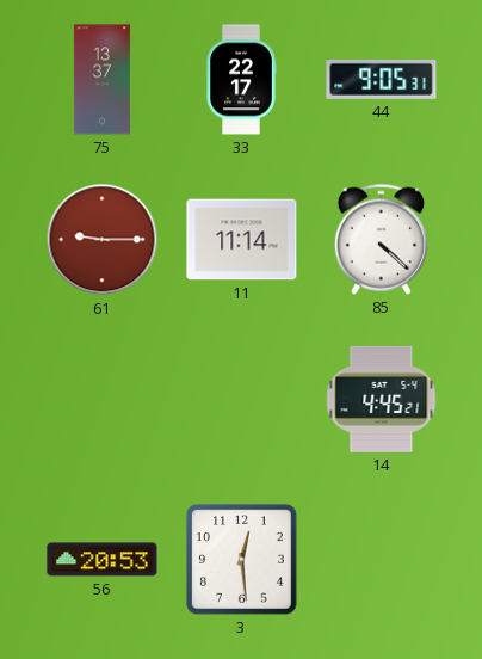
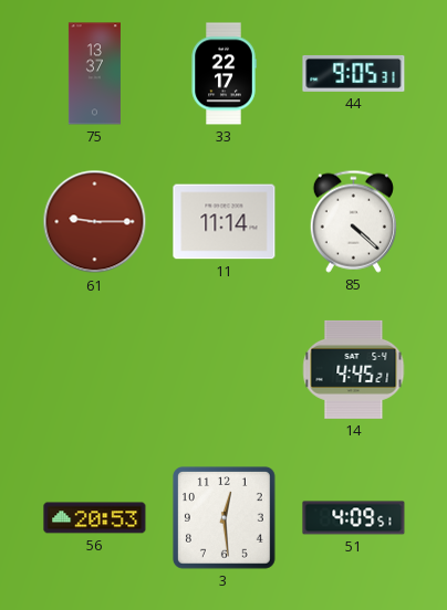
51: none -> 4:09 (354, 518)
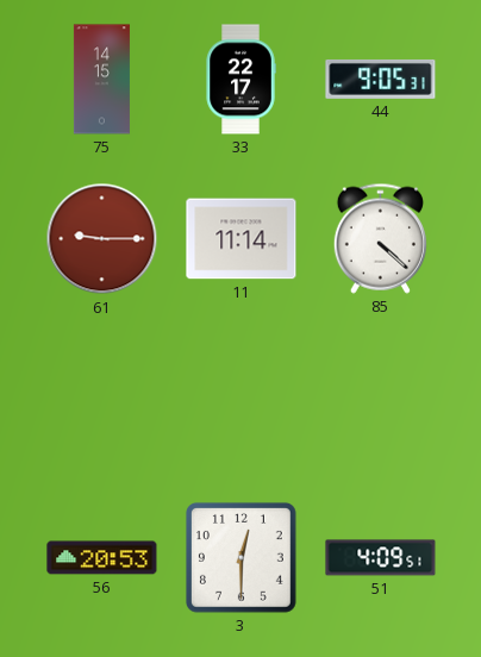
75: 13:37 -> 14:15 (101, 80)
14: 4:45 -> none (354, 369)
3: 12:29 -> 12:30 (240, 557)
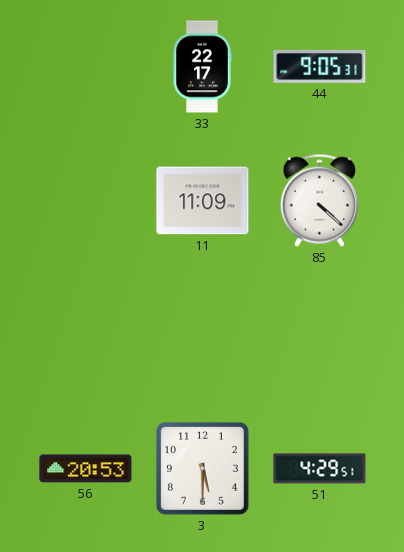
75: 14:15 -> none (101, 80)
61: 9:15 -> none (102, 239)
11: 11:14 -> 11:09 (203, 201)
3: 12:30 -> 5:30 (202, 468)
51: 4:09 -> 4:29 (320, 469)
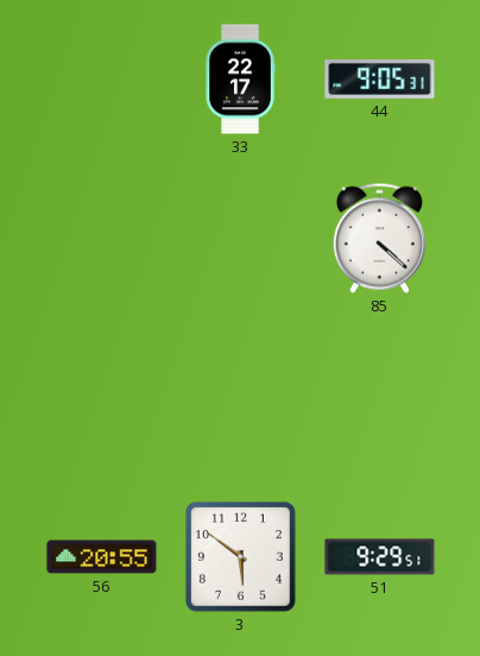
11: 11:09 -> none (203, 201)
56: 20:53 -> 20:55 (102, 557)
3: 5:30 -> 5:51 (240, 556)
51: 4:29 -> 9:29 (380, 557)
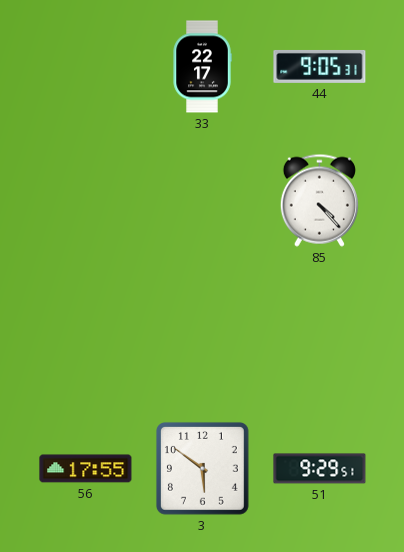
85: 4:22 -> 4:23 (319, 200)
56: 20:55 -> 17:55 (86, 469)
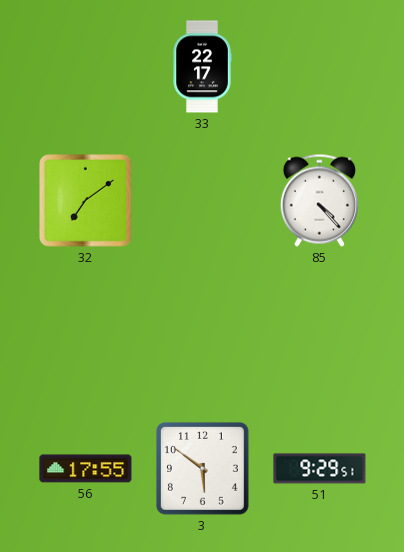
44: 9:05 -> none (320, 66)
32: none -> 7:09 (86, 201)
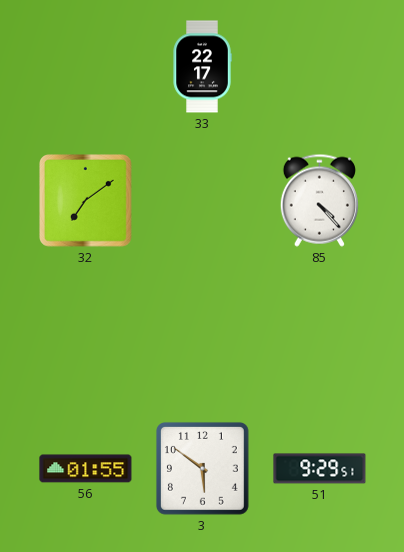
56: 17:55 -> 01:55 (86, 469)
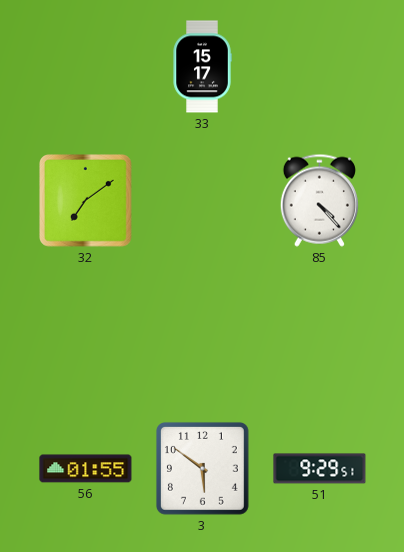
33: 22:17 -> 15:17 (202, 67)
